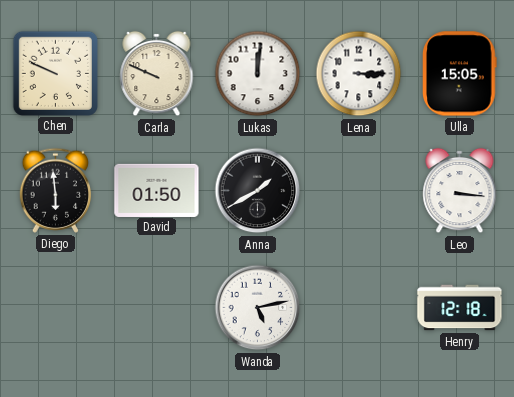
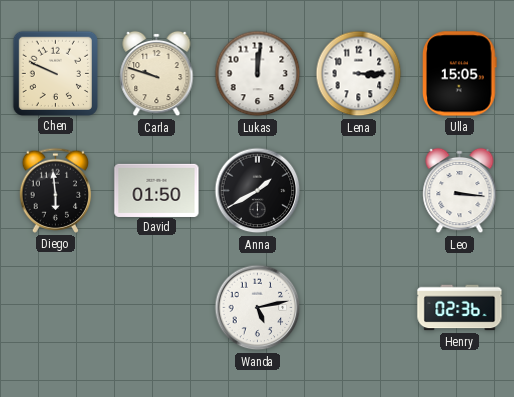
Carla: 9:49 -> 9:48 (157, 74)
Henry: 12:18 -> 02:36 (460, 308)
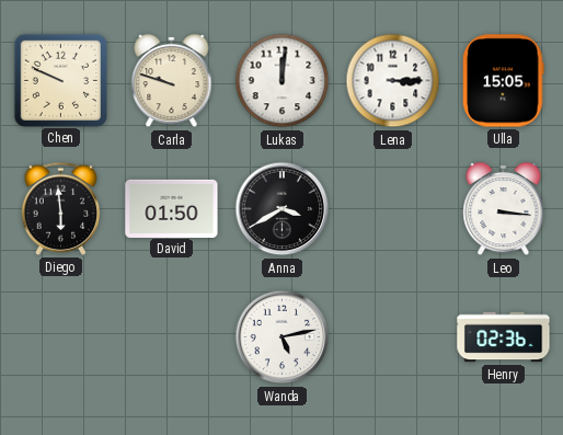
Anna: 1:40 -> 3:40 (283, 209)
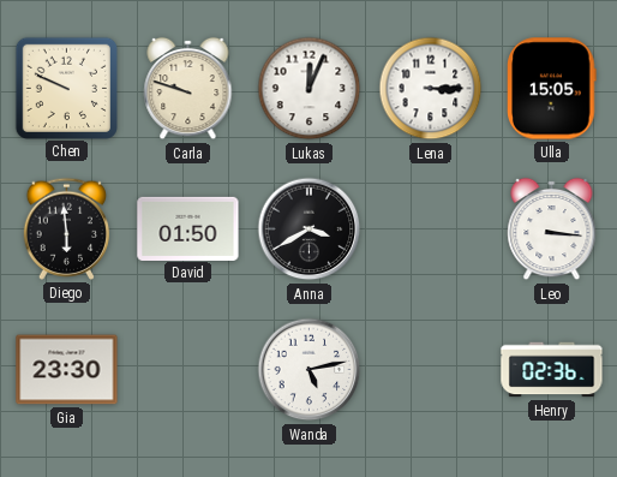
Lukas: 12:01 -> 12:04 (310, 89)
Gia: none -> 23:30 (67, 370)
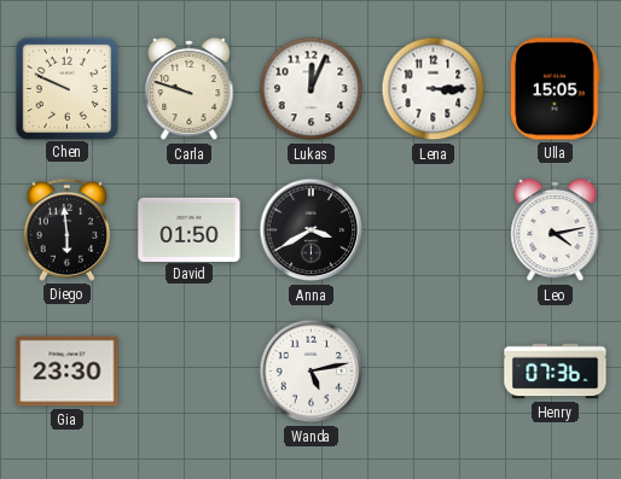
Leo: 3:16 -> 4:13 (556, 230)
Henry: 02:36 -> 07:36 (556, 372)
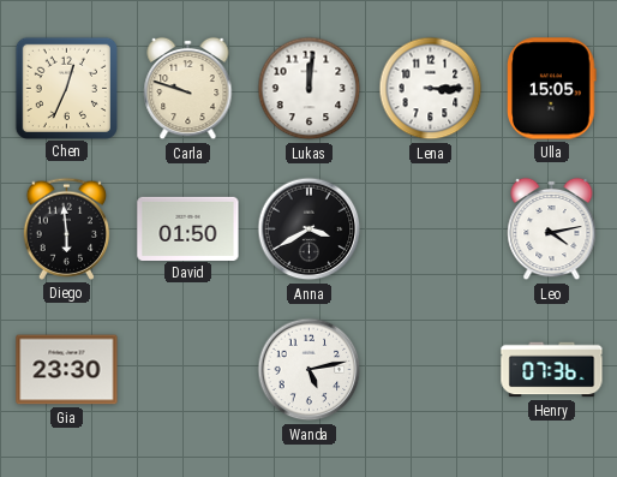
Chen: 9:49 -> 12:34 (66, 88)
Lukas: 12:04 -> 12:01 (310, 89)
